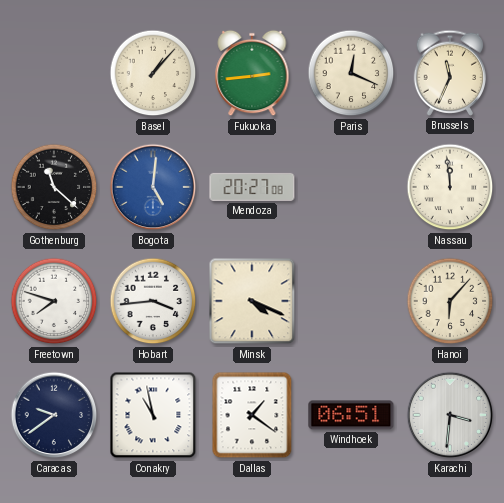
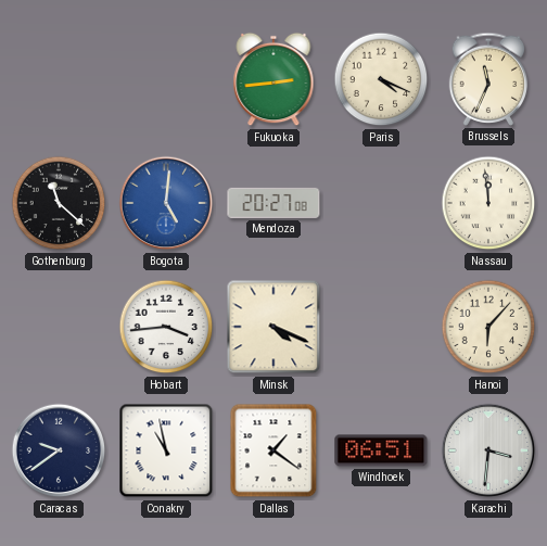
Basel: 1:07 -> none (153, 73)
Paris: 12:19 -> 4:19 (381, 79)
Freetown: 7:48 -> none (54, 301)
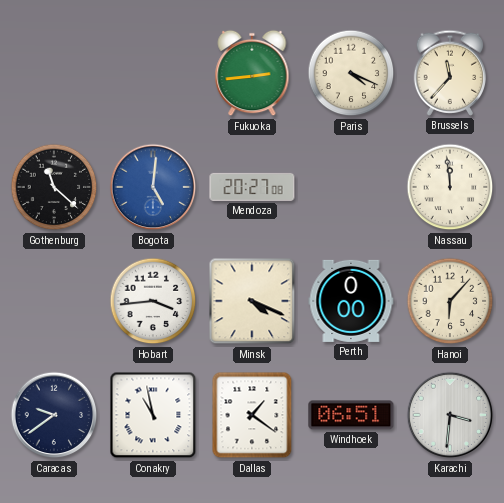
Brussels: 11:34 -> 11:37 (450, 73)
Perth: none -> 0:00 (351, 301)
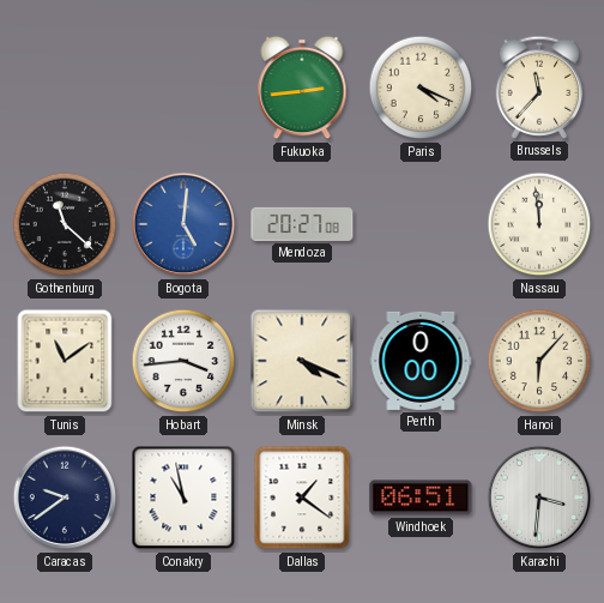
Tunis: none -> 11:09 (65, 361)
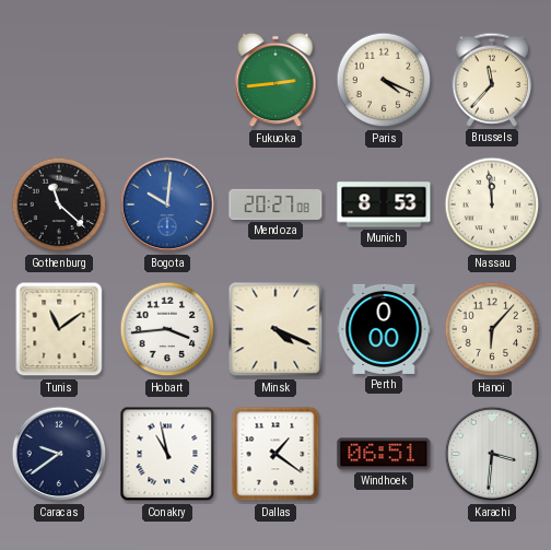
Bogota: 5:01 -> 10:01 (167, 204)
Munich: none -> 8:53 (384, 204)
